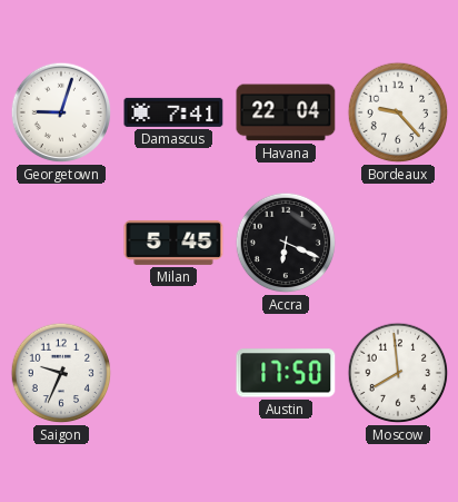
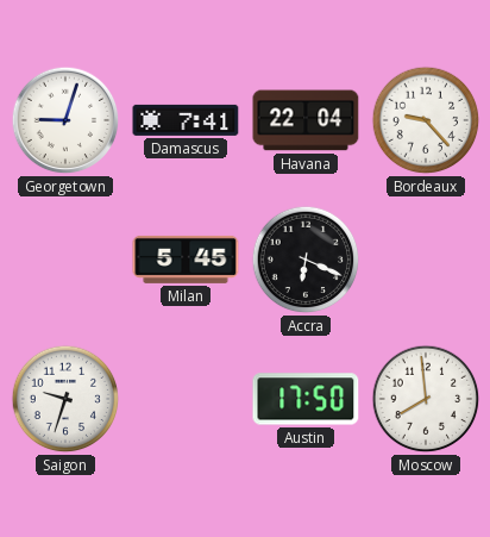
Saigon: 9:34 -> 9:33 (65, 399)
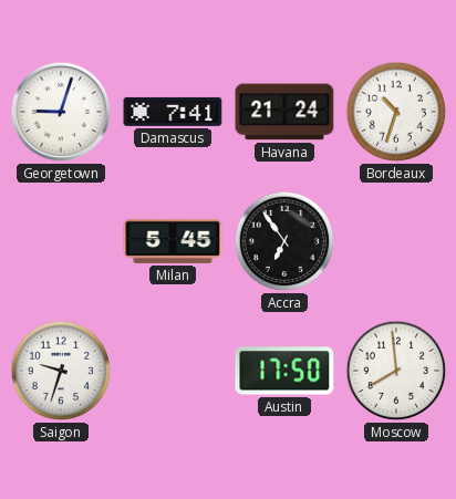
Havana: 22:04 -> 21:24 (284, 112)
Bordeaux: 9:23 -> 10:33 (396, 112)
Accra: 6:19 -> 6:54 (284, 241)
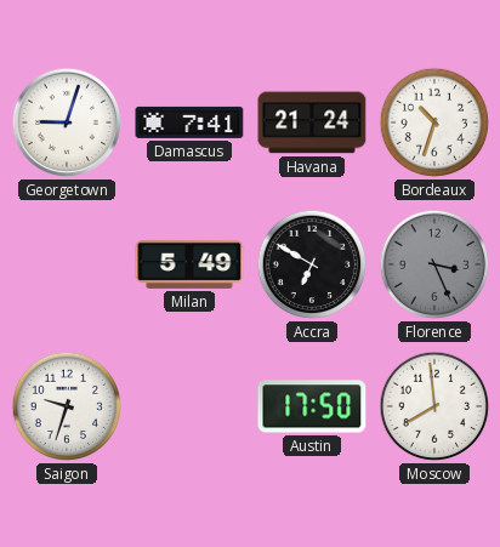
Milan: 5:45 -> 5:49 (189, 264)
Accra: 6:54 -> 6:50 (312, 264)
Florence: none -> 3:26 (434, 264)
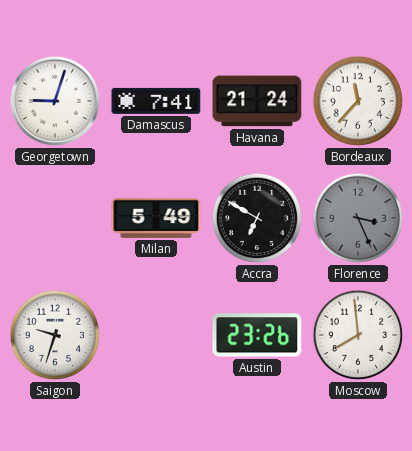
Bordeaux: 10:33 -> 11:37 (358, 101)
Austin: 17:50 -> 23:26 (257, 335)
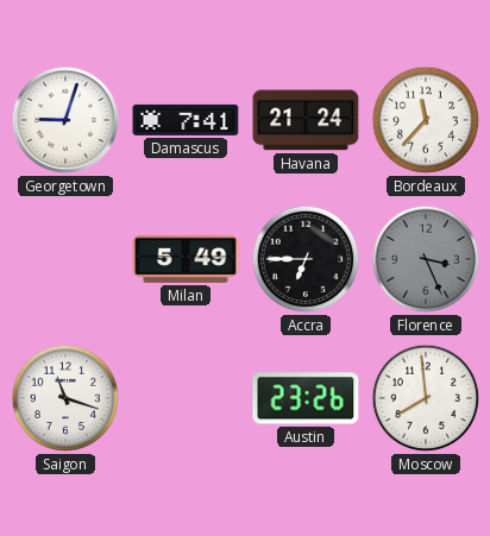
Accra: 6:50 -> 6:45 (306, 259)
Saigon: 9:33 -> 11:18 (65, 398)
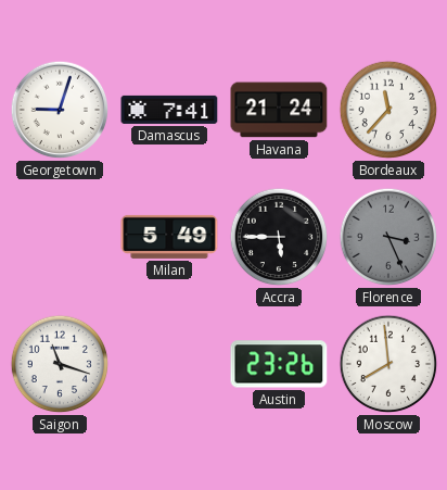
Accra: 6:45 -> 5:45 (279, 237)
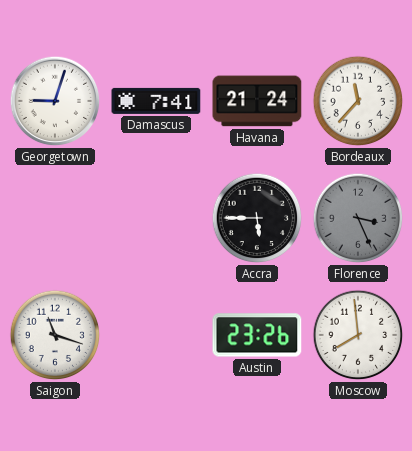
Milan: 5:49 -> none (169, 237)
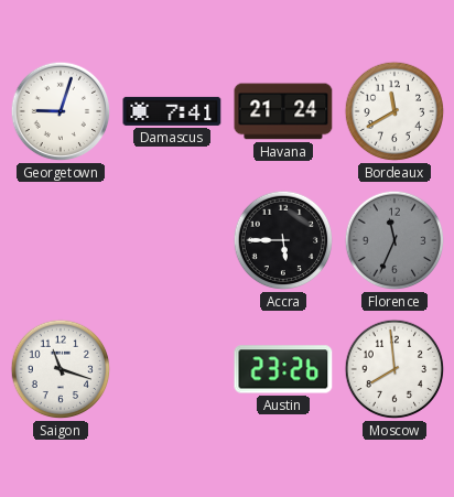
Bordeaux: 11:37 -> 11:40 (394, 111)
Florence: 3:26 -> 11:34 (394, 240)
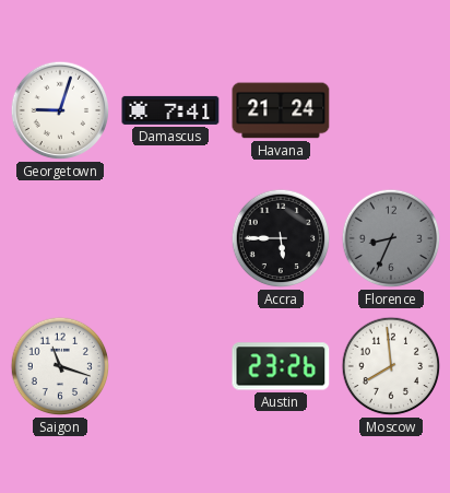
Bordeaux: 11:40 -> none (394, 111)
Florence: 11:34 -> 8:34 (391, 238)
